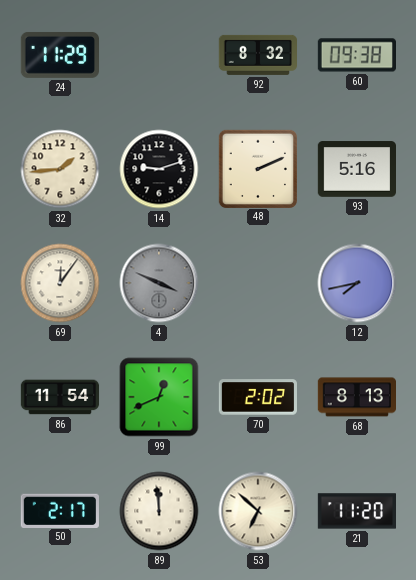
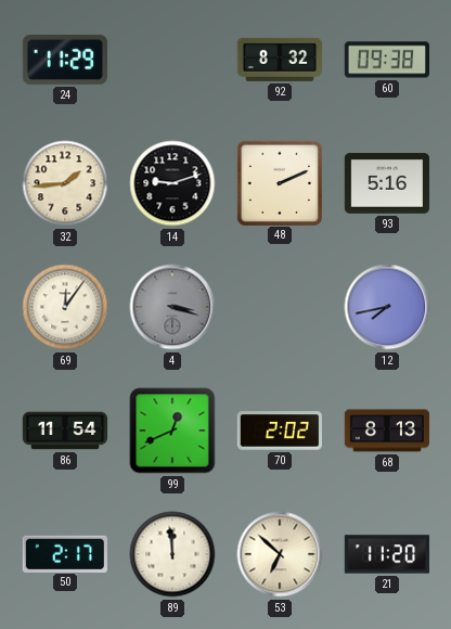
4: 3:49 -> 3:18 (172, 307)
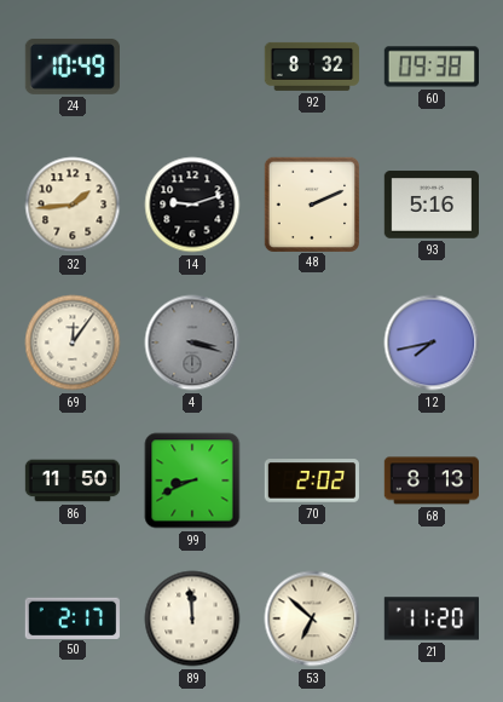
24: 11:29 -> 10:49 (71, 67)
86: 11:54 -> 11:50 (73, 481)
99: 12:41 -> 8:41 (192, 481)
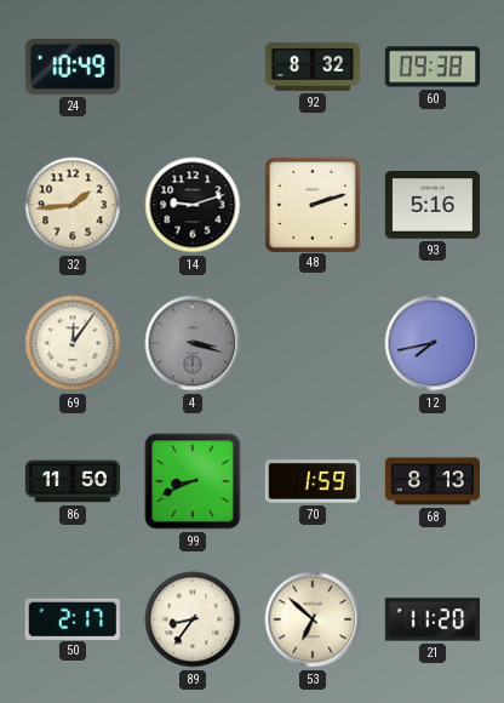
48: 2:11 -> 2:12 (311, 204)
70: 2:02 -> 1:59 (311, 481)
89: 11:59 -> 8:36 (193, 619)
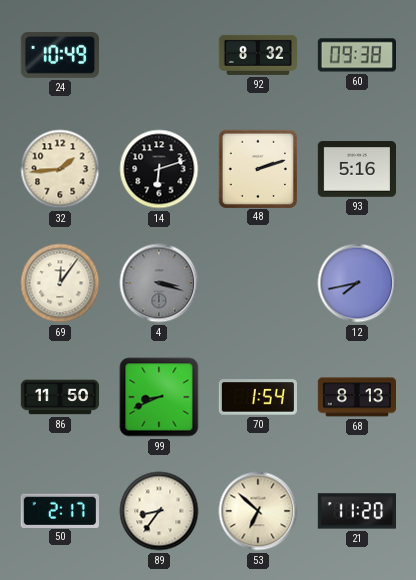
14: 9:12 -> 6:12 (159, 169)
70: 1:59 -> 1:54 (257, 397)
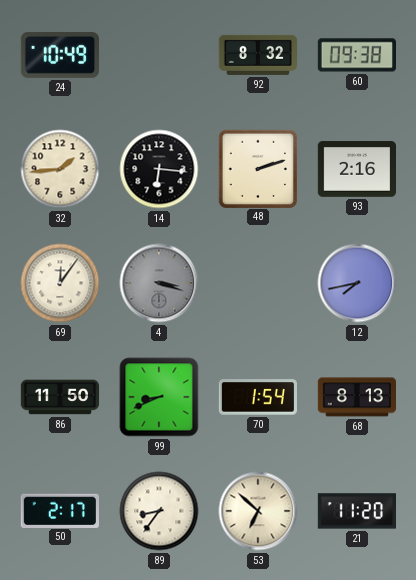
14: 6:12 -> 6:16 (159, 169)
93: 5:16 -> 2:16 (357, 169)
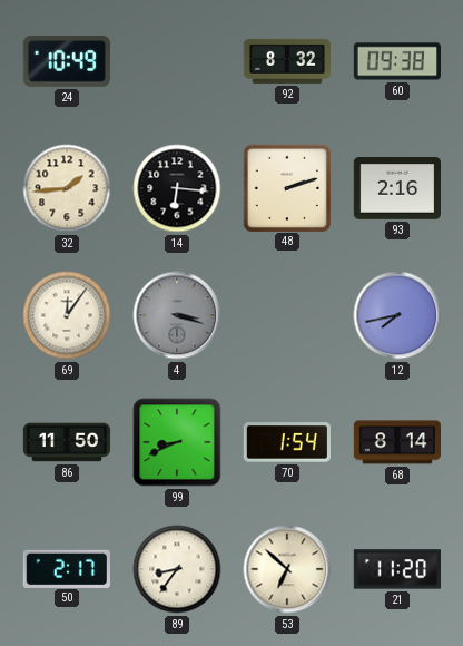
68: 8:13 -> 8:14 (396, 442)
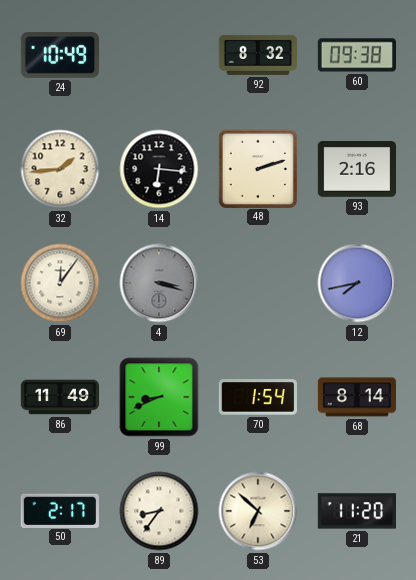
86: 11:50 -> 11:49 (60, 397)
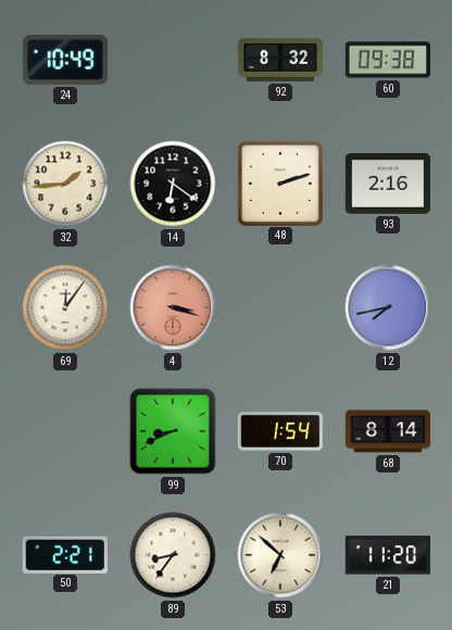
14: 6:16 -> 6:21 (173, 184)
4 dial: grey -> salmon (173, 307)
86: 11:49 -> none (60, 397)
50: 2:17 -> 2:21 (65, 554)
